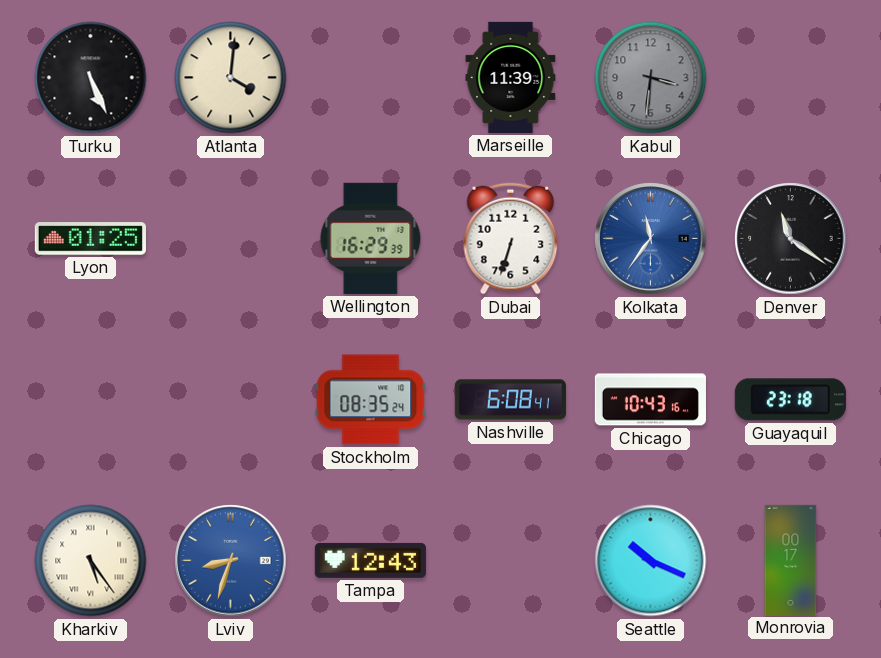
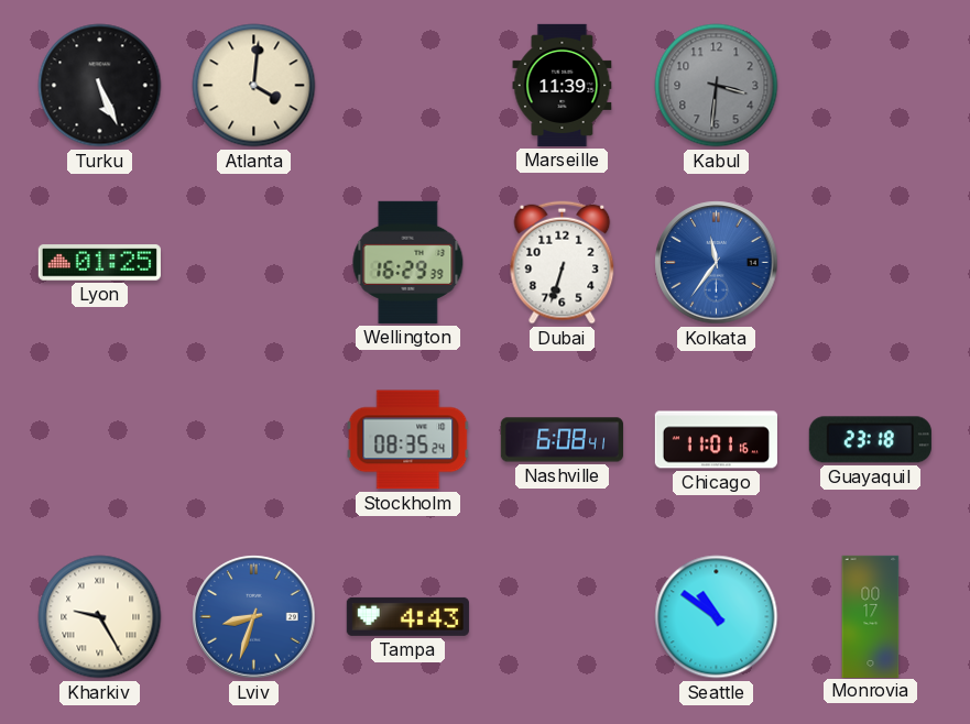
Denver: 11:21 -> none (791, 239)
Chicago: 10:43 -> 11:01 (716, 440)
Kharkiv: 5:24 -> 9:25 (100, 617)
Tampa: 12:43 -> 4:43 (407, 616)
Seattle: 10:19 -> 10:51 (717, 617)
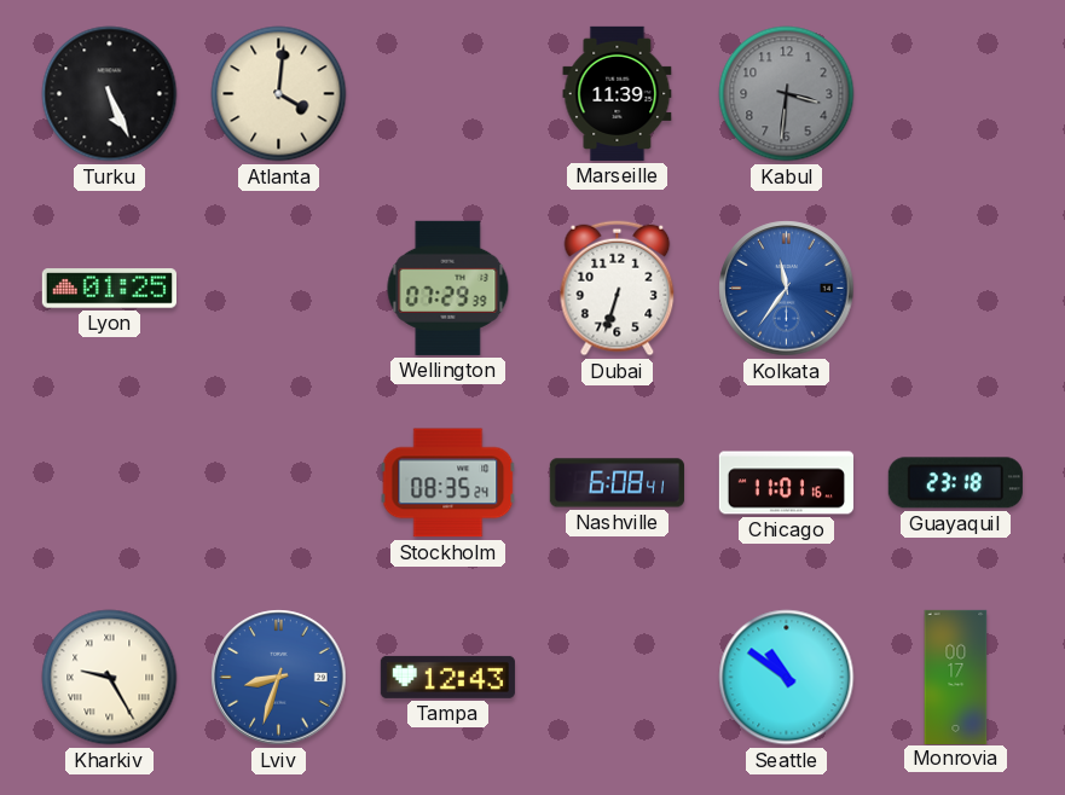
Wellington: 16:29 -> 07:29 (448, 288)
Tampa: 4:43 -> 12:43 (447, 677)
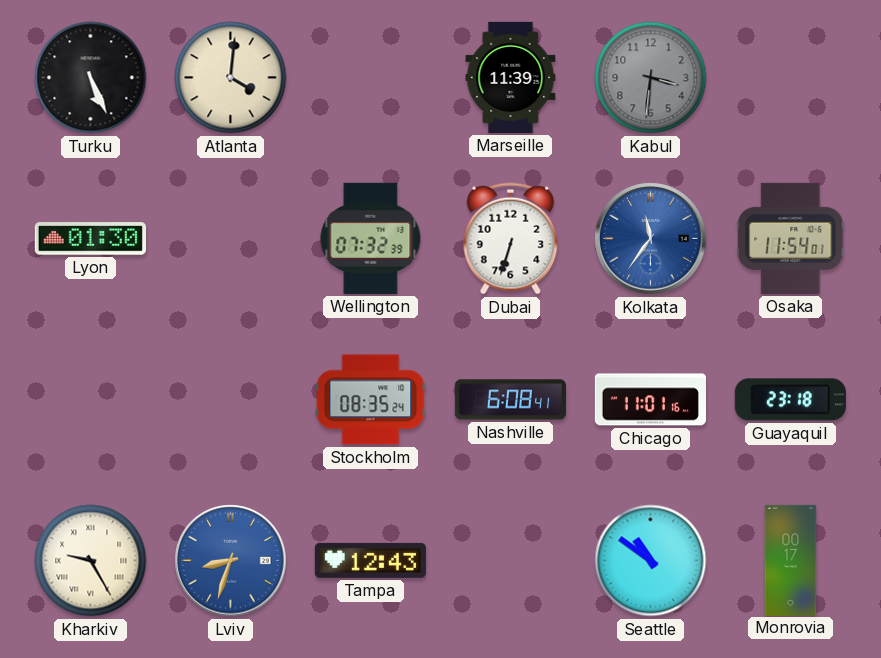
Lyon: 01:25 -> 01:30 (90, 239)
Wellington: 07:29 -> 07:32 (371, 238)
Osaka: none -> 11:54 (791, 238)
